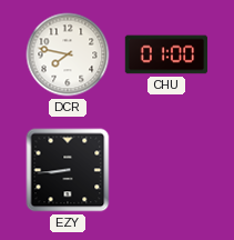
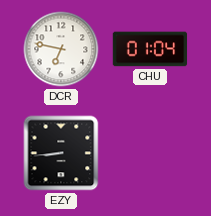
DCR: 7:47 -> 6:47 (61, 49)
CHU: 01:00 -> 01:04 (150, 49)
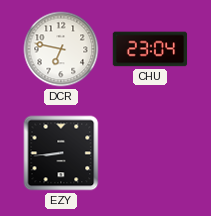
CHU: 01:04 -> 23:04 (150, 49)
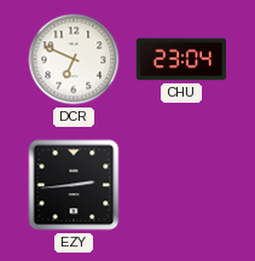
DCR: 6:47 -> 6:49 (74, 59)
EZY: 8:44 -> 2:44 (74, 185)
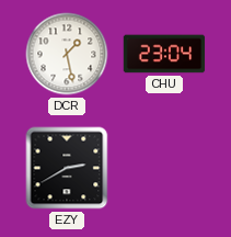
DCR: 6:49 -> 1:28 (67, 54)
EZY: 2:44 -> 2:40 (67, 168)
